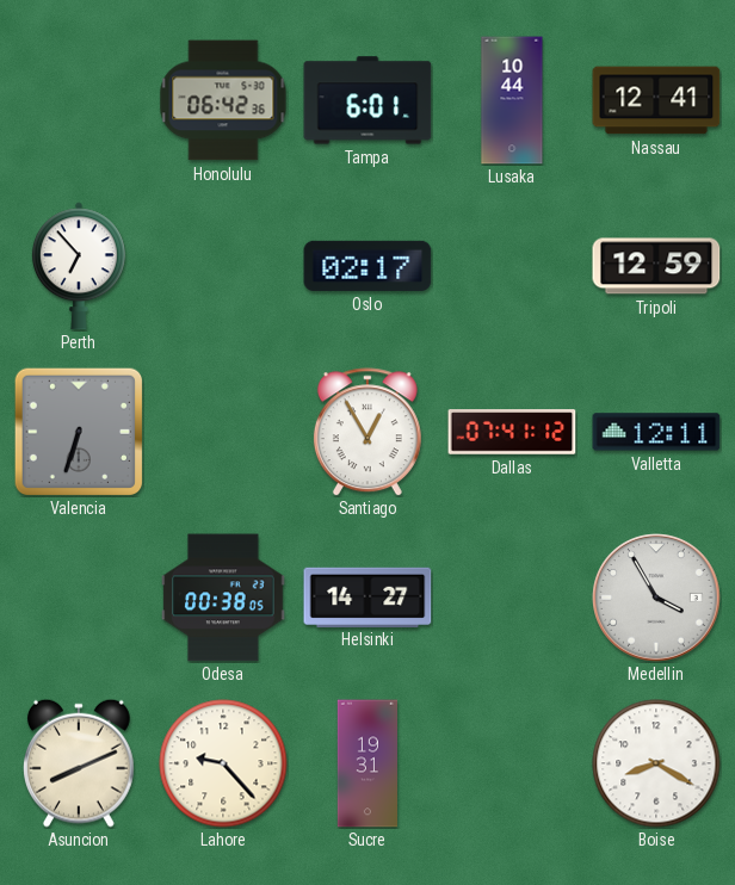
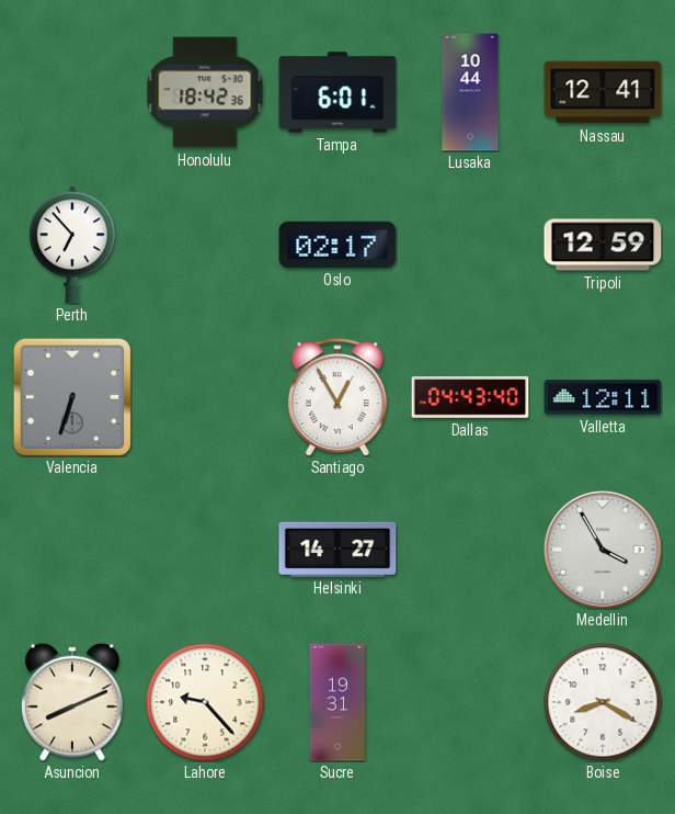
Honolulu: 06:42 -> 18:42 (205, 92)
Dallas: 07:41 -> 04:43 (470, 397)
Odesa: 00:38 -> none (223, 598)
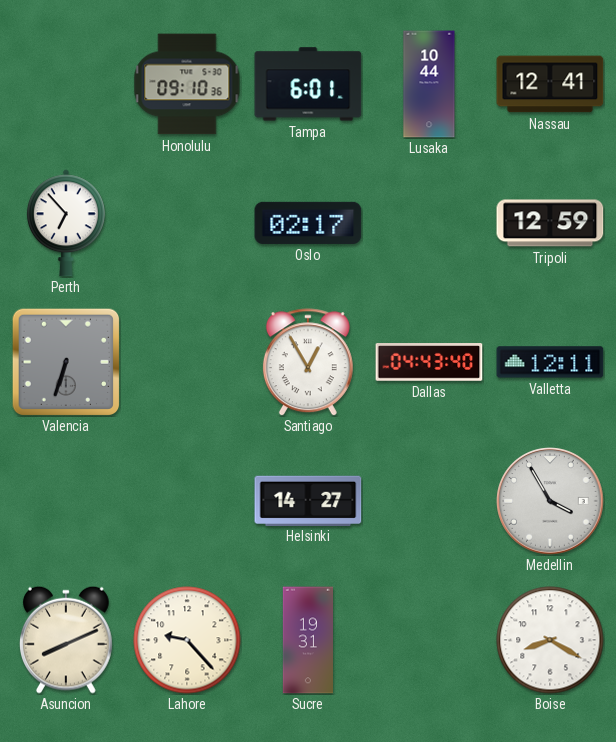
Honolulu: 18:42 -> 09:10 (187, 84)
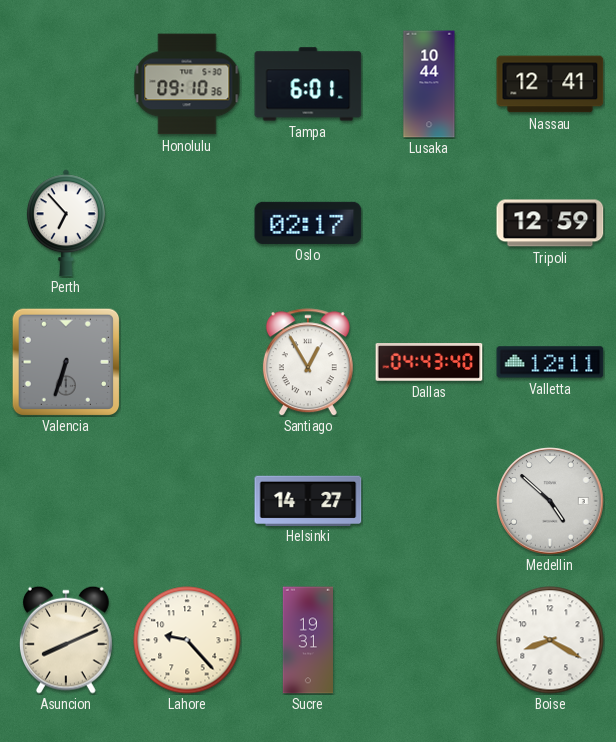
Medellin: 3:55 -> 4:52 (550, 501)
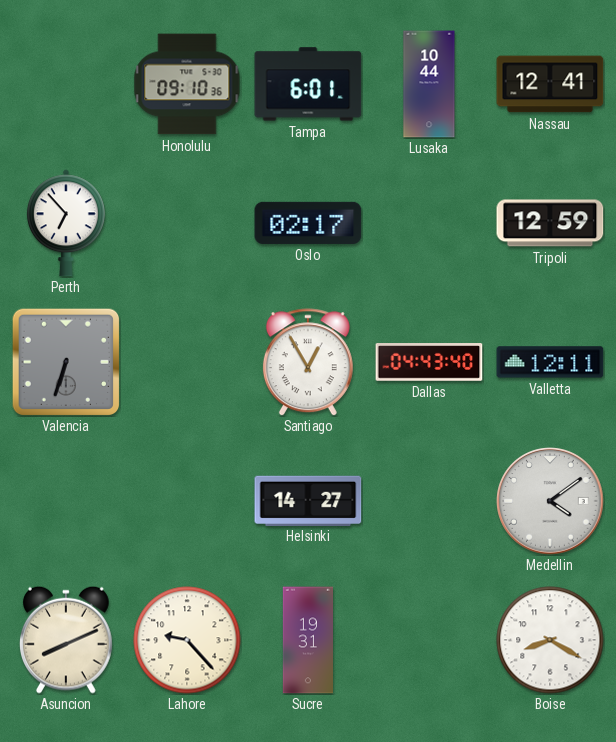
Medellin: 4:52 -> 4:09 (550, 501)
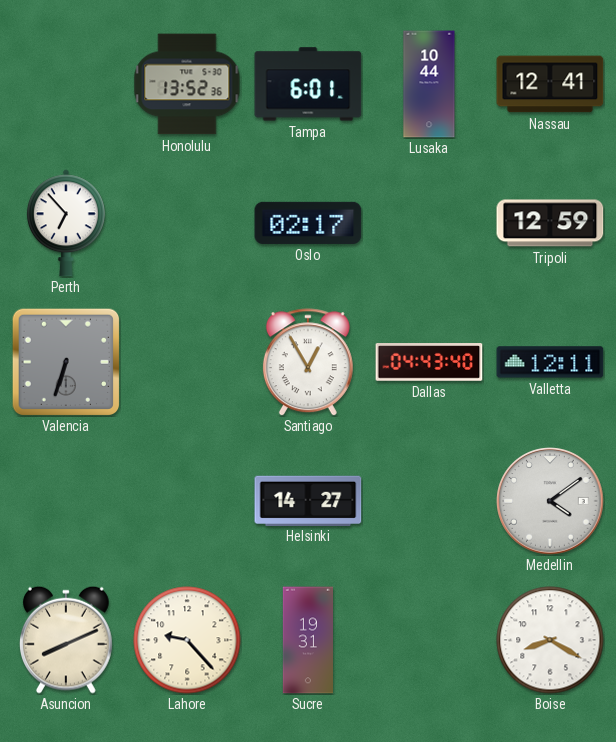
Honolulu: 09:10 -> 13:52 (187, 84)
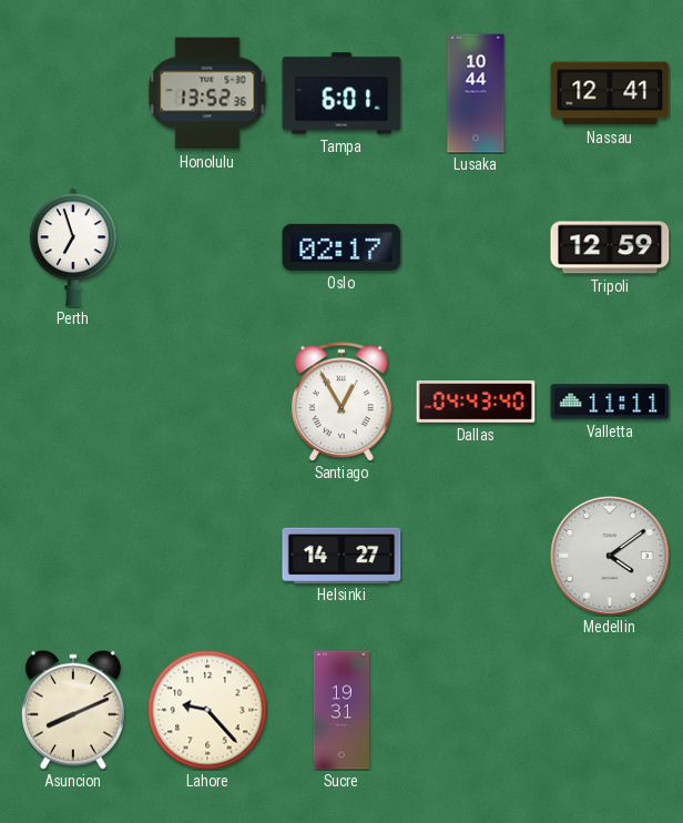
Perth: 6:53 -> 6:57 (73, 247)
Valencia: 6:33 -> none (66, 362)
Valletta: 12:11 -> 11:11 (610, 402)
Boise: 8:20 -> none (550, 640)
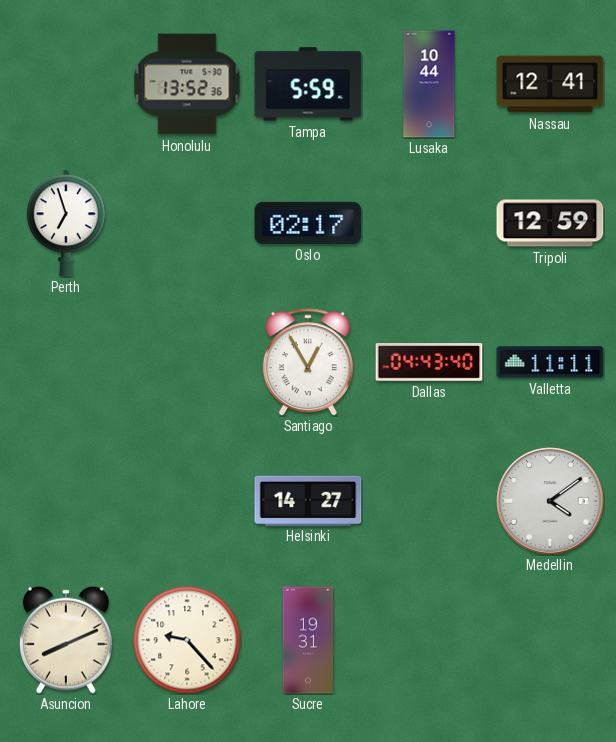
Tampa: 6:01 -> 5:59 (308, 84)
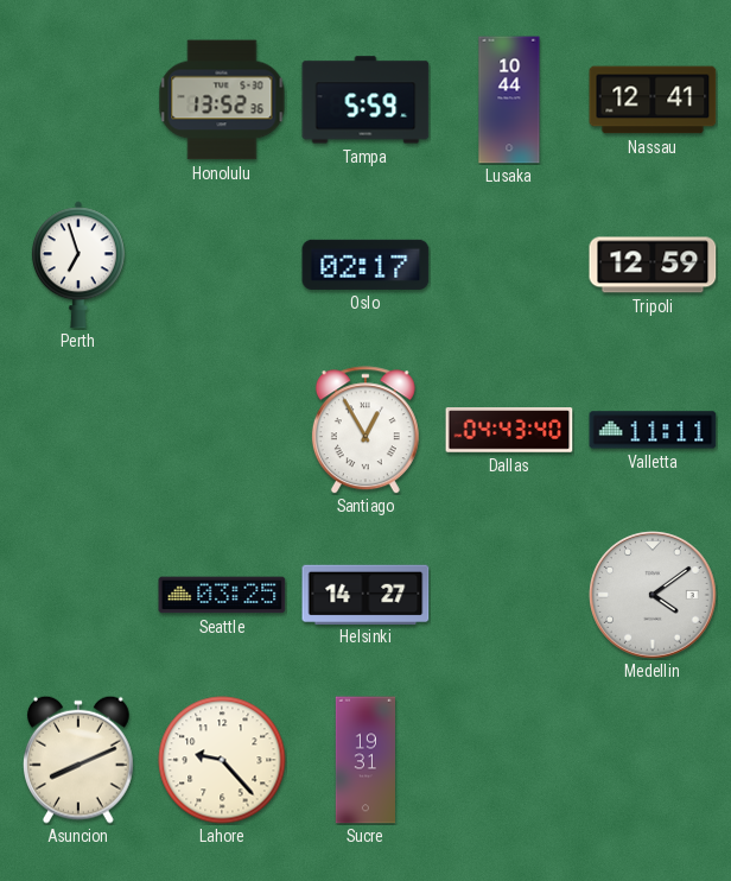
Seattle: none -> 03:25 (222, 595)
